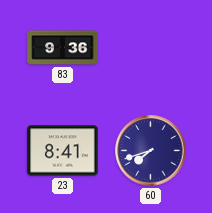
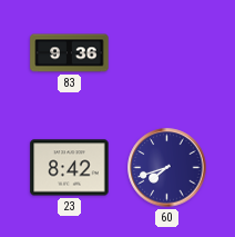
23: 8:41 -> 8:42 (70, 168)
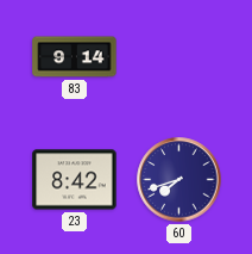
83: 9:36 -> 9:14 (75, 57)
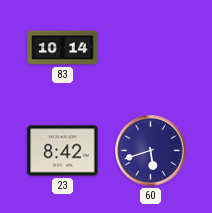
83: 9:14 -> 10:14 (63, 48)
60: 7:42 -> 5:42 (151, 151)
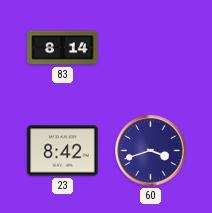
83: 10:14 -> 8:14 (63, 48)
60: 5:42 -> 3:42 (151, 151)
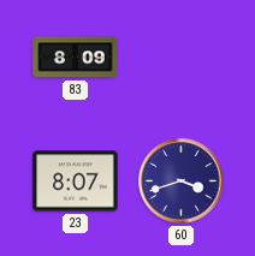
83: 8:14 -> 8:09 (76, 58)
23: 8:42 -> 8:07 (76, 181)
